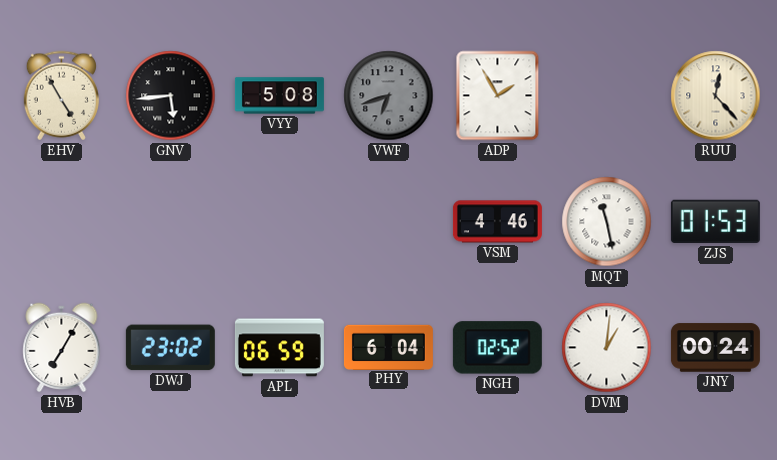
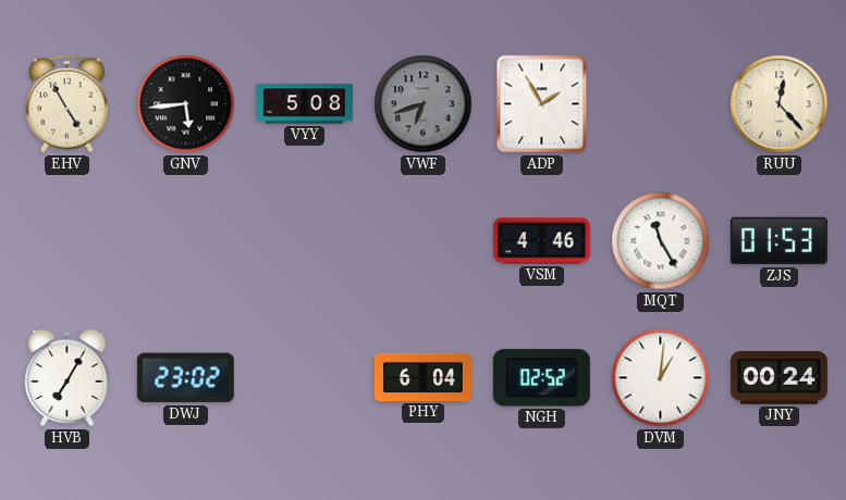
MQT: 11:28 -> 11:25 (661, 241)
APL: 06:59 -> none (279, 348)
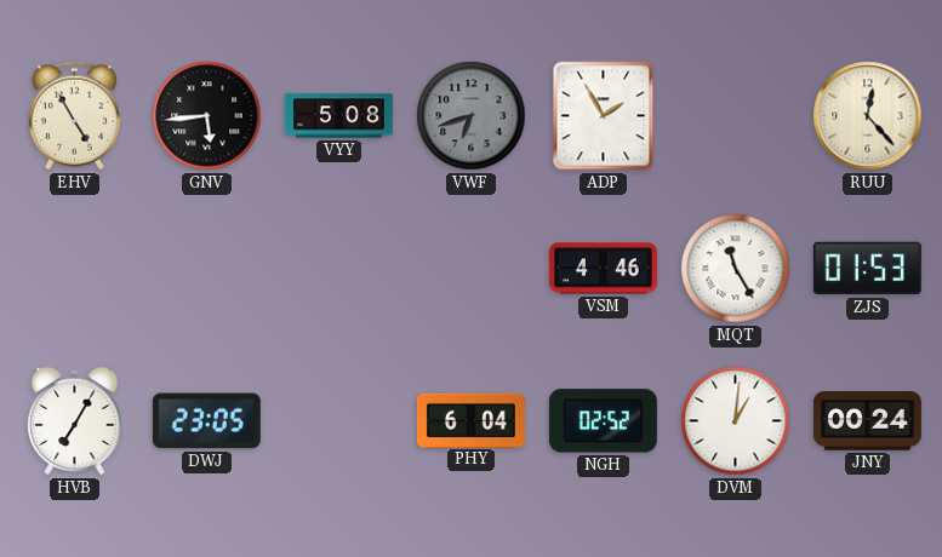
DWJ: 23:02 -> 23:05 (206, 421)
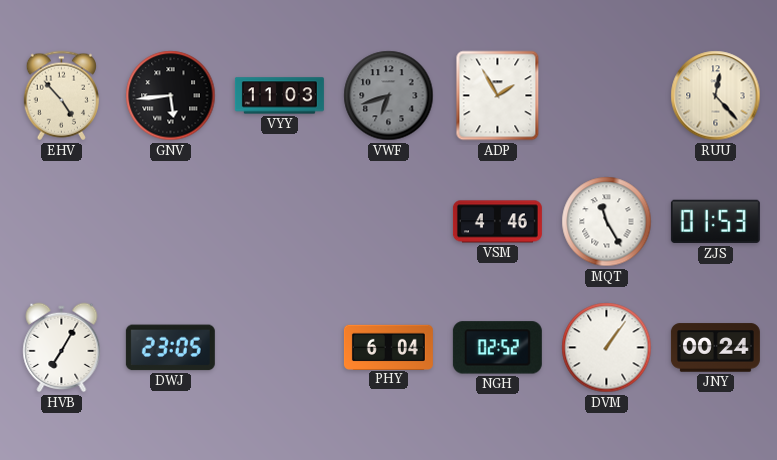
EHV: 4:55 -> 4:53 (61, 96)
VYY: 5:08 -> 11:03 (279, 96)
DVM: 1:01 -> 1:06 (607, 348)
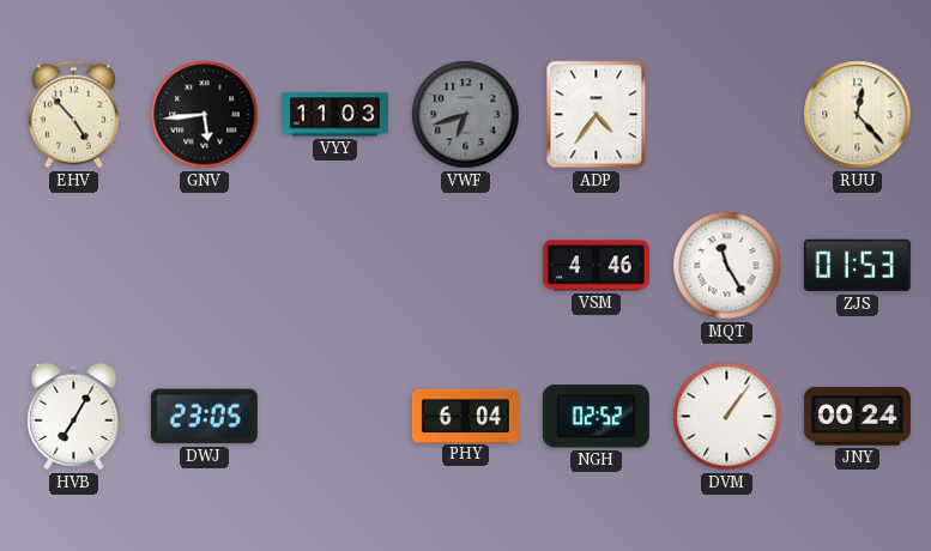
ADP: 1:55 -> 4:36 (597, 115)
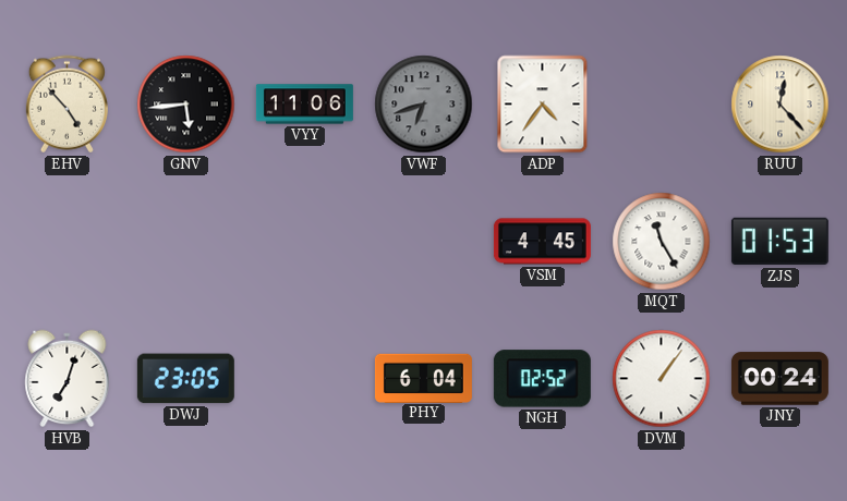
VYY: 11:03 -> 11:06 (304, 105)
VSM: 4:46 -> 4:45 (542, 242)
HVB: 7:05 -> 7:03 (68, 379)
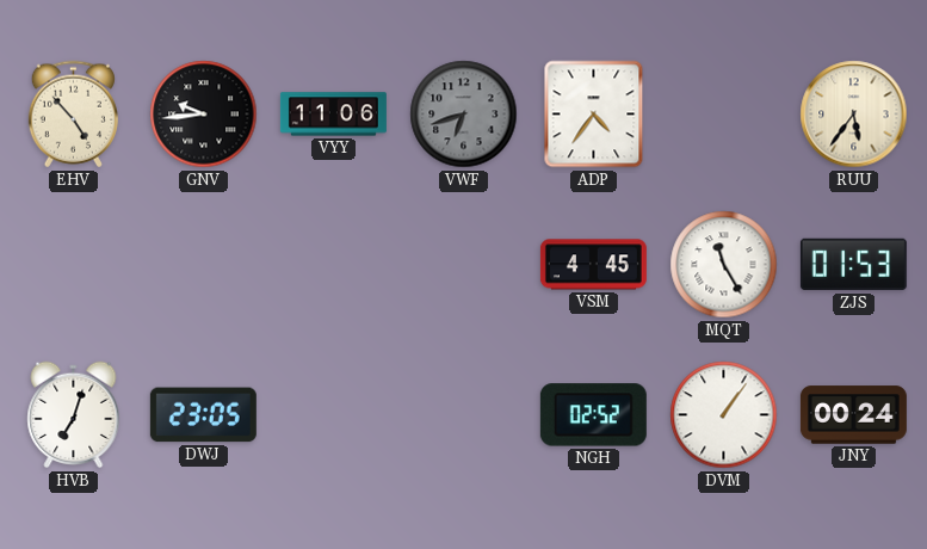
GNV: 5:44 -> 9:44 (204, 115)
RUU: 12:23 -> 5:36 (854, 115)
PHY: 6:04 -> none (423, 378)
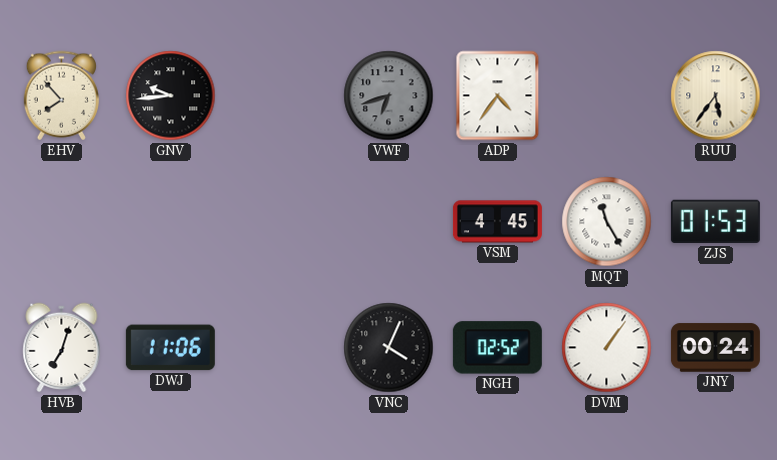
EHV: 4:53 -> 7:53 (61, 96)
VYY: 11:06 -> none (333, 115)
DWJ: 23:05 -> 11:06 (170, 348)
VNC: none -> 4:04 (389, 348)
